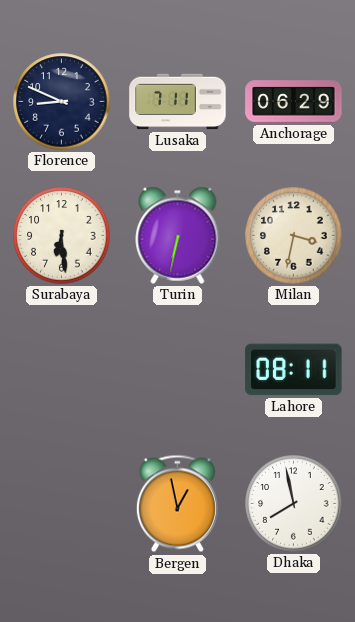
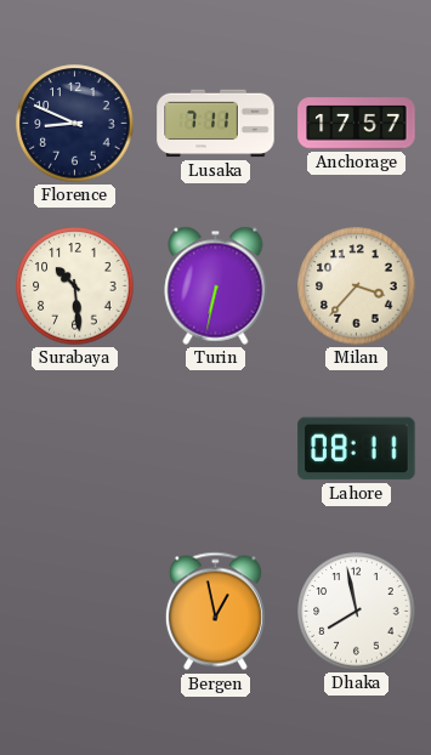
Anchorage: 06:29 -> 17:57 (357, 124)
Surabaya: 6:29 -> 10:29 (75, 286)
Milan: 3:32 -> 3:37 (357, 286)
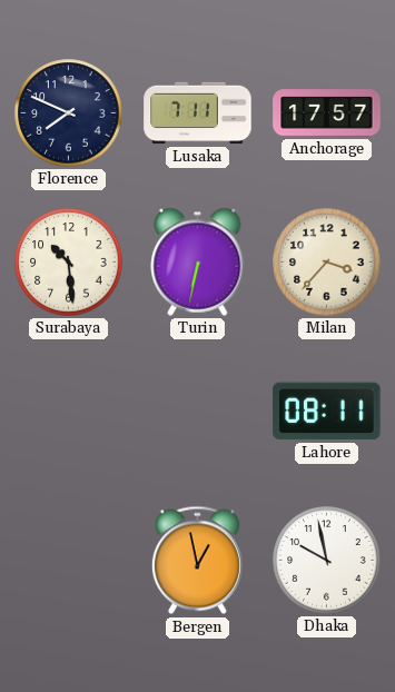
Florence: 8:49 -> 7:49 (69, 113)
Dhaka: 7:58 -> 9:58 (327, 561)
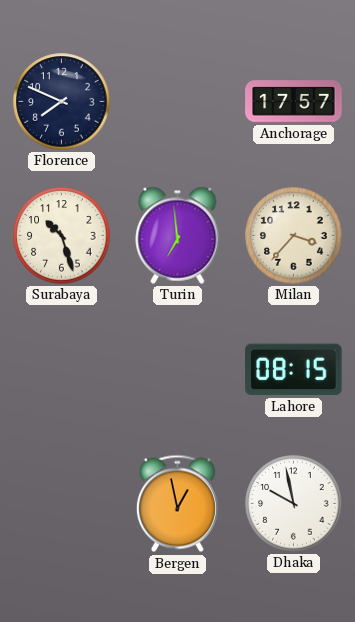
Lusaka: 7:11 -> none (198, 113)
Surabaya: 10:29 -> 10:27 (62, 236)
Turin: 6:32 -> 6:59 (178, 235)
Lahore: 08:11 -> 08:15 (294, 370)
